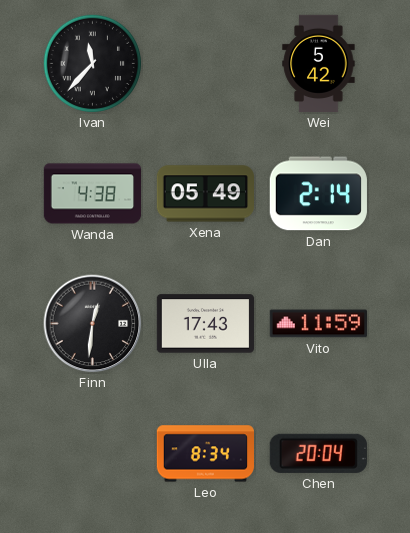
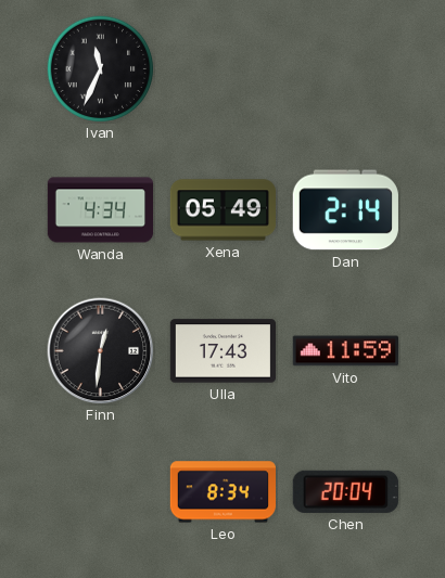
Ivan: 11:37 -> 11:34 (101, 69)
Wei: 5:42 -> none (319, 64)
Wanda: 4:38 -> 4:34 (101, 210)
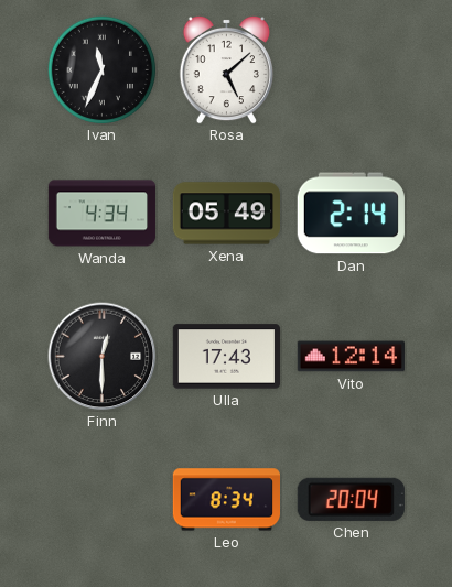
Rosa: none -> 5:08 (226, 69)
Finn: 12:31 -> 12:30 (103, 357)
Vito: 11:59 -> 12:14 (351, 357)
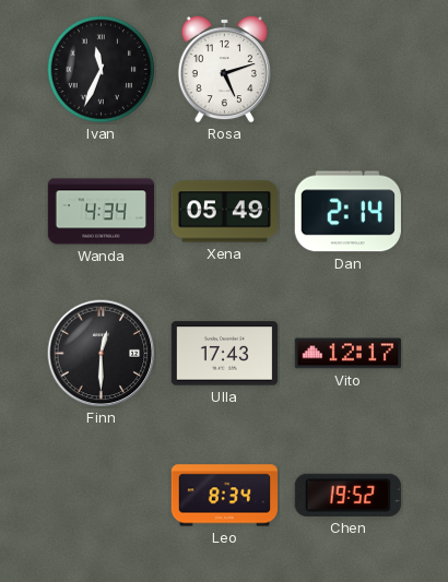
Rosa: 5:08 -> 5:12 (224, 69)
Vito: 12:14 -> 12:17 (347, 354)
Chen: 20:04 -> 19:52 (347, 495)
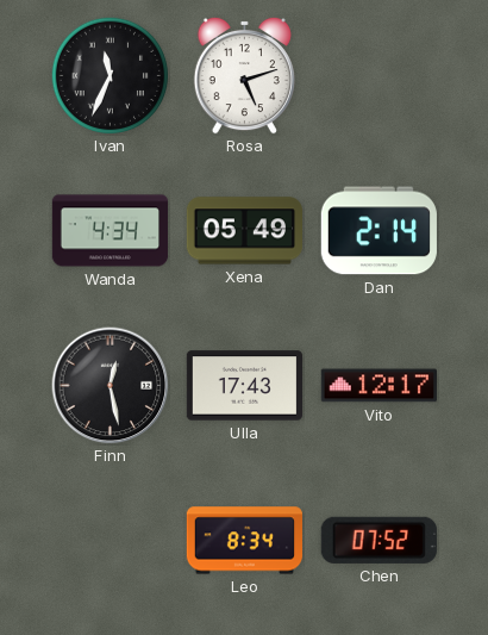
Finn: 12:30 -> 12:28 (111, 386)
Chen: 19:52 -> 07:52 (378, 540)
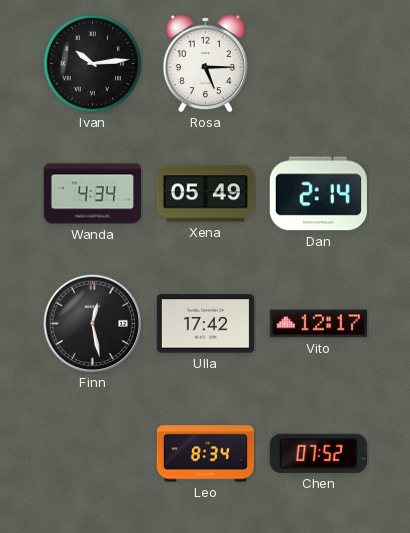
Ivan: 11:34 -> 10:14 (93, 64)
Rosa: 5:12 -> 5:15 (205, 63)
Ulla: 17:43 -> 17:42 (205, 324)
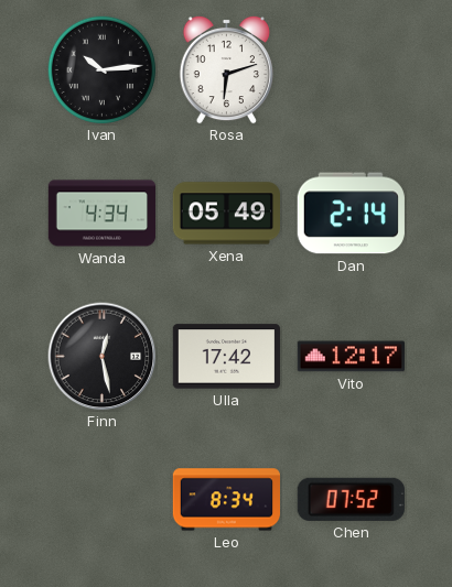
Rosa: 5:15 -> 6:12 (226, 69)
